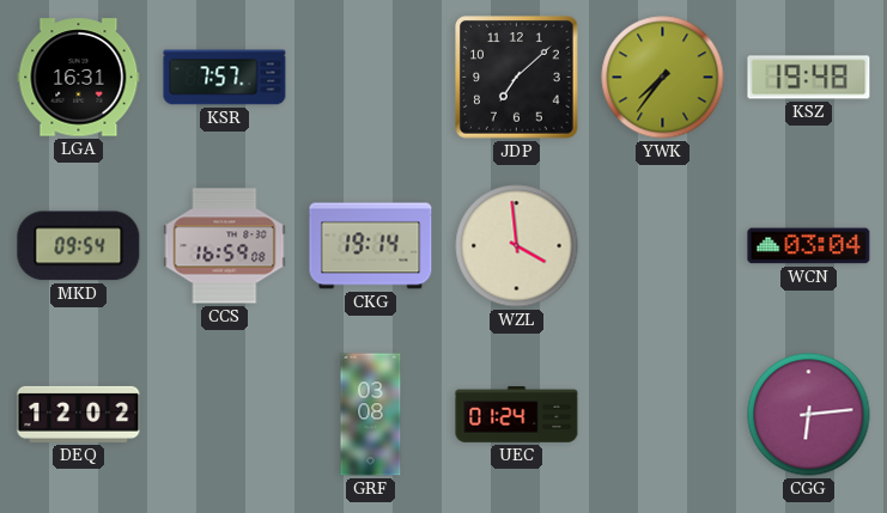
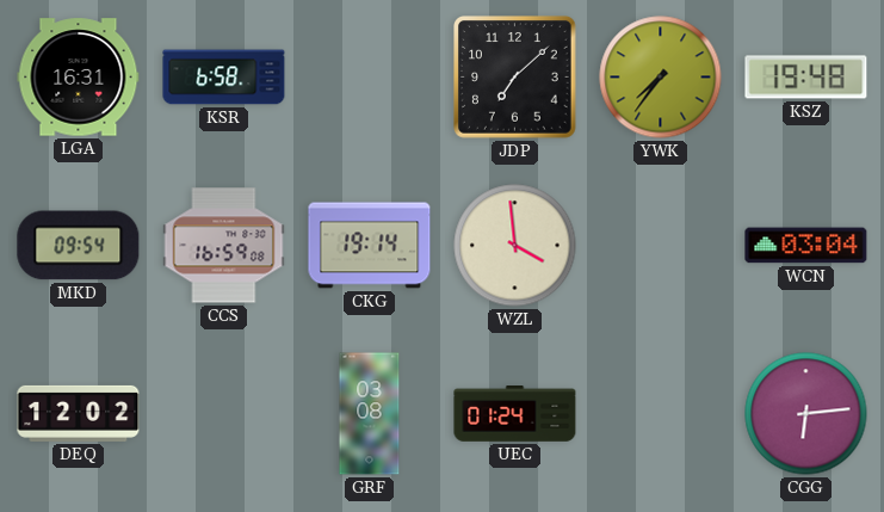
KSR: 7:57 -> 6:58 (224, 78)
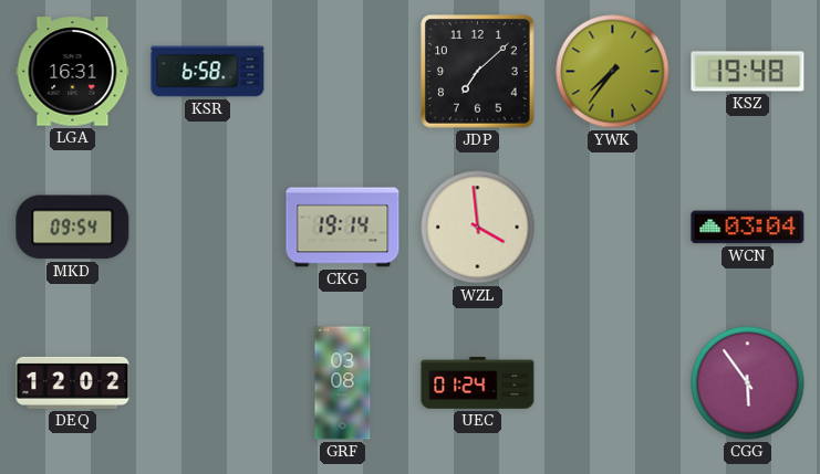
CCS: 16:59 -> none (224, 246)
CGG: 6:14 -> 5:54 (748, 383)
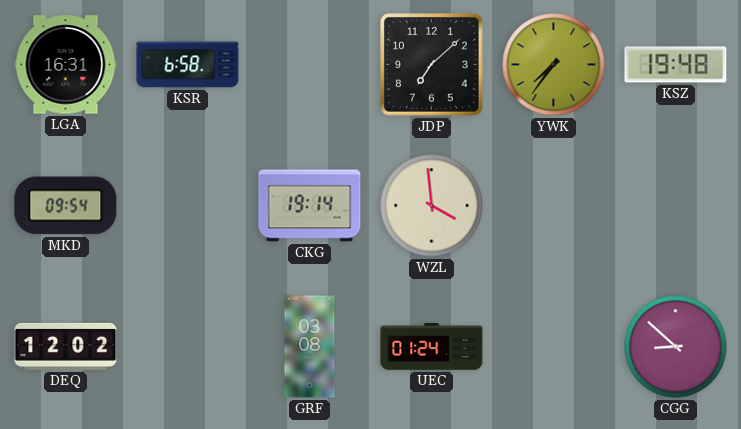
WCN: 03:04 -> none (748, 228)
CGG: 5:54 -> 8:52 (676, 347)
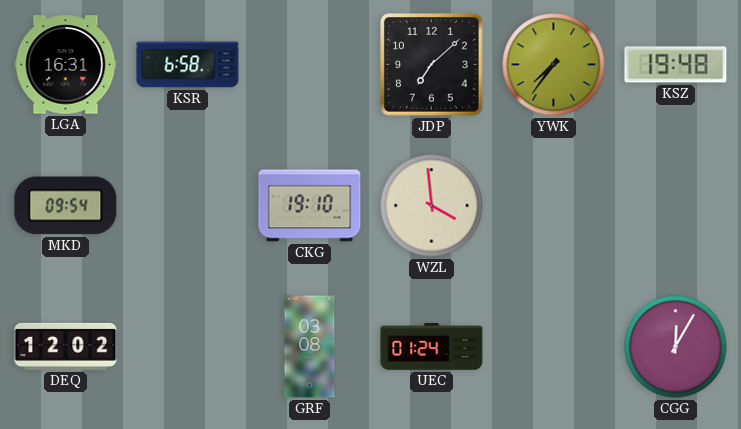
CKG: 19:14 -> 19:10 (310, 206)
CGG: 8:52 -> 12:05 (676, 347)
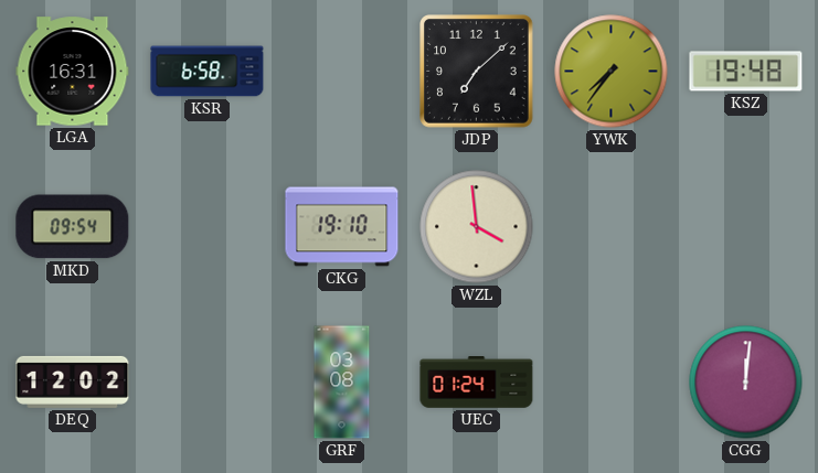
CGG: 12:05 -> 12:01 (746, 383)
